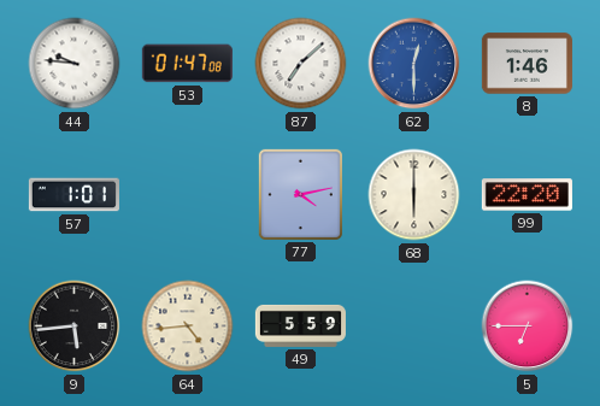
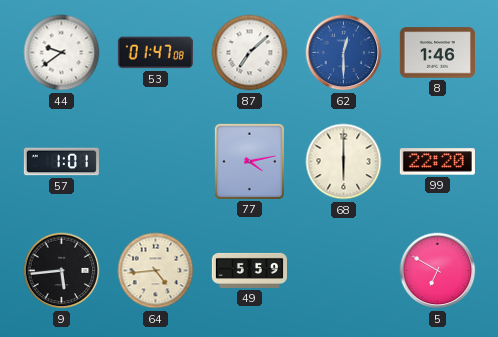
44: 9:46 -> 9:39 (62, 53)
5: 6:45 -> 6:50 (438, 271)
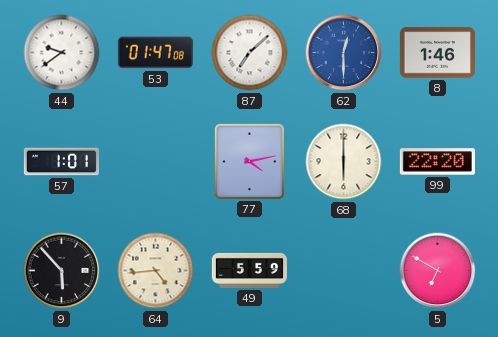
9: 5:44 -> 5:53 (62, 271)
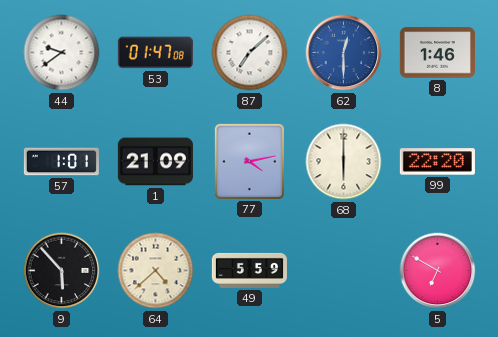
1: none -> 21:09 (155, 162)
64: 4:44 -> 4:38 (156, 271)
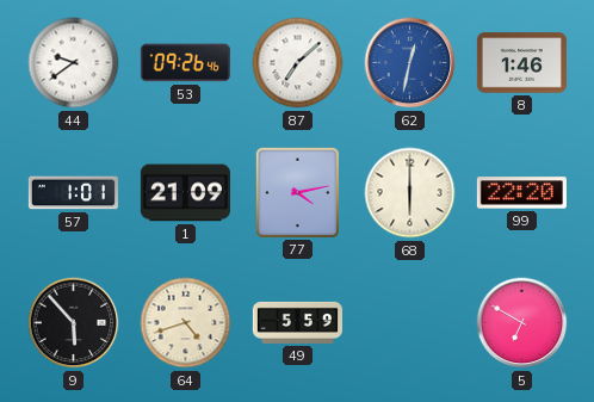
53: 01:47 -> 09:26 (185, 63)
62: 12:30 -> 12:32 (410, 63)
64: 4:38 -> 4:42 (186, 323)
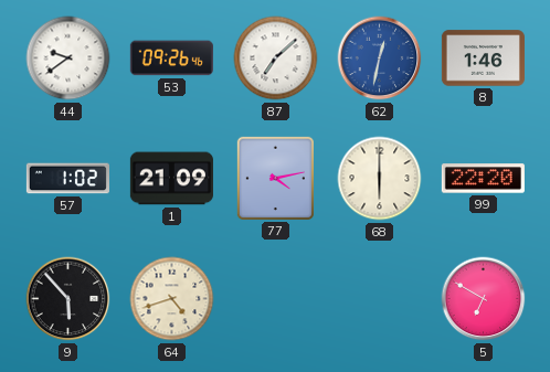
57: 1:01 -> 1:02 (67, 179)
49: 5:59 -> none (297, 322)
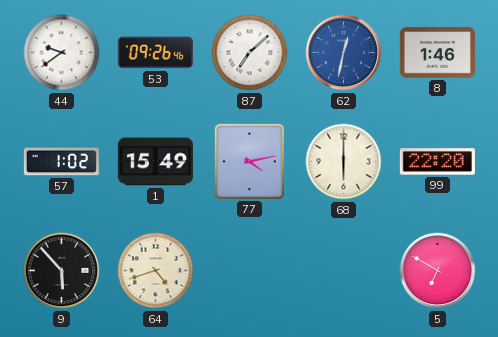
1: 21:09 -> 15:49 (155, 162)
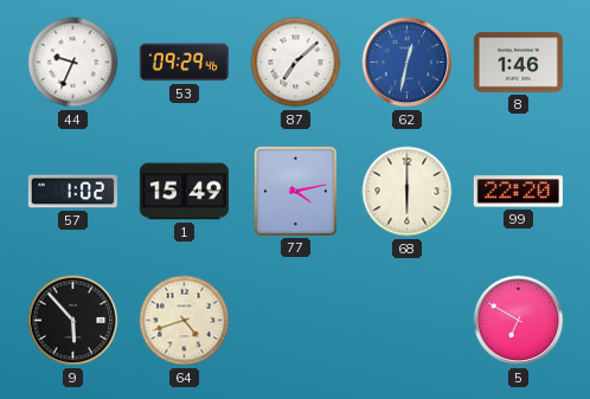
44: 9:39 -> 9:34 (73, 63)
53: 09:26 -> 09:29 (184, 63)
